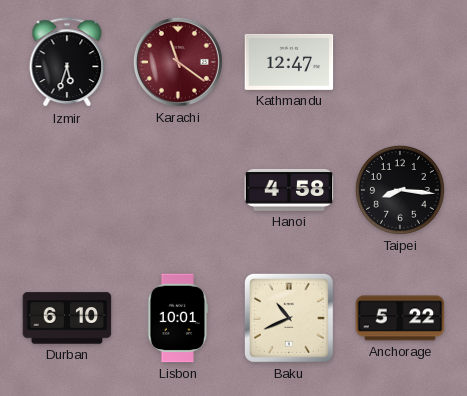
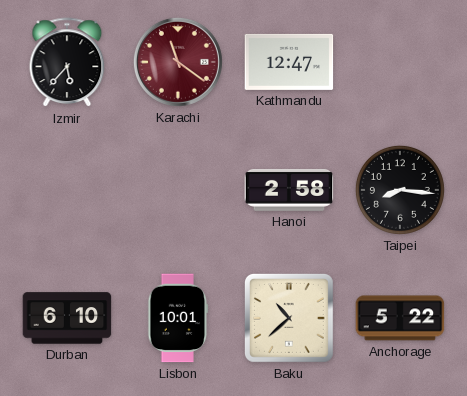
Izmir: 5:33 -> 5:37 (67, 63)
Hanoi: 4:58 -> 2:58 (289, 190)
Baku: 10:41 -> 10:38 (289, 318)
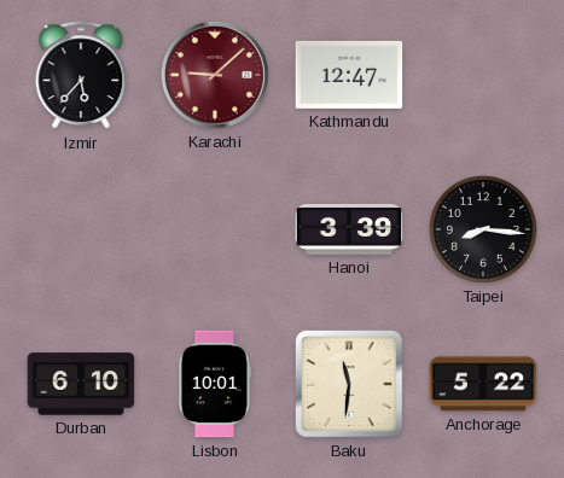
Karachi: 11:21 -> 9:08 (215, 75)
Hanoi: 2:58 -> 3:39 (349, 229)
Baku: 10:38 -> 11:31 (349, 384)
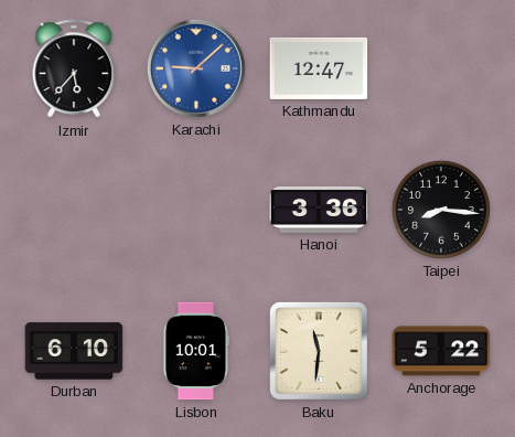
Karachi dial: burgundy -> blue (196, 68)
Hanoi: 3:39 -> 3:36 (319, 210)
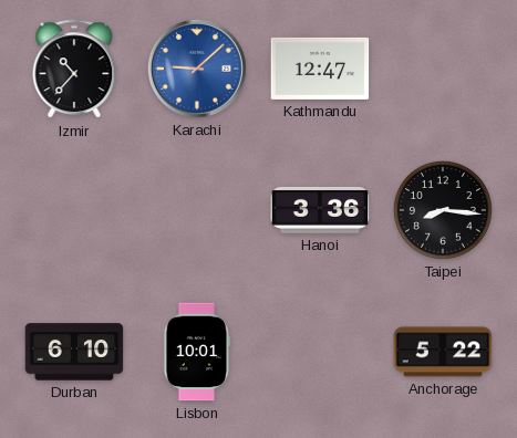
Izmir: 5:37 -> 10:37 (74, 70)
Baku: 11:31 -> none (319, 351)
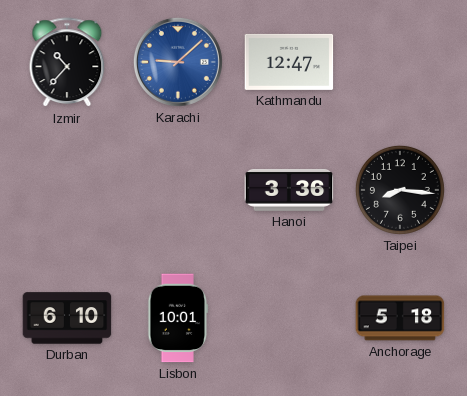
Anchorage: 5:22 -> 5:18 (400, 318)
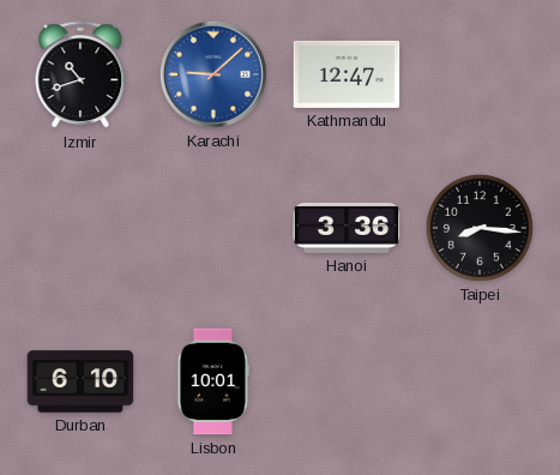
Izmir: 10:37 -> 10:42 (80, 76)
Anchorage: 5:18 -> none (400, 318)
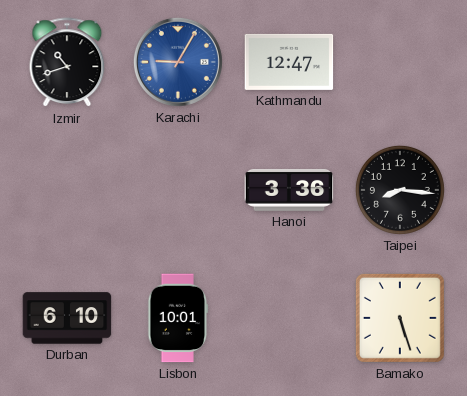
Karachi: 9:08 -> 9:05 (178, 62)
Bamako: none -> 5:27 (400, 318)
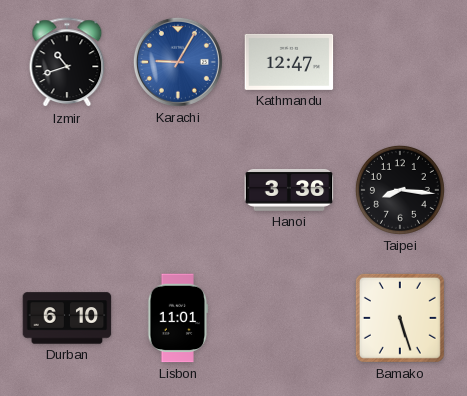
Lisbon: 10:01 -> 11:01 (178, 318)
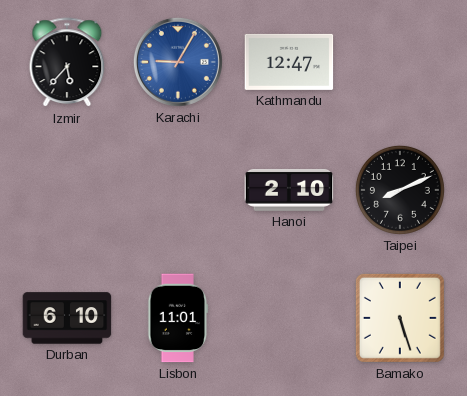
Izmir: 10:42 -> 5:37 (67, 63)
Hanoi: 3:36 -> 2:10 (289, 190)
Taipei: 8:16 -> 8:11 (400, 190)
